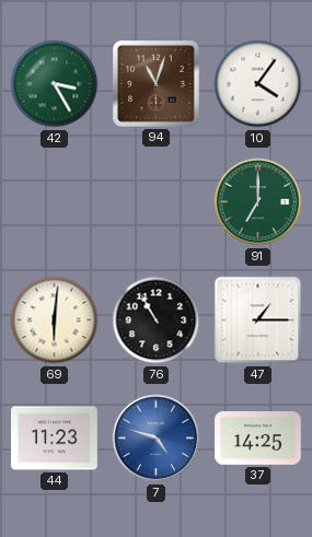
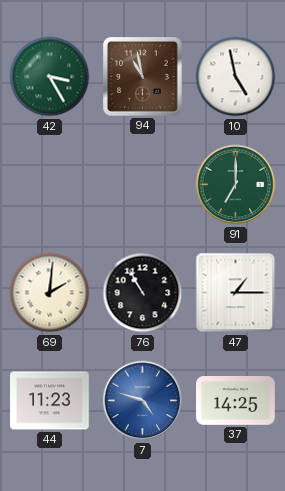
94: 11:03 -> 10:58 (143, 77)
10: 4:06 -> 4:58 (236, 77)
69: 6:01 -> 2:01 (50, 293)
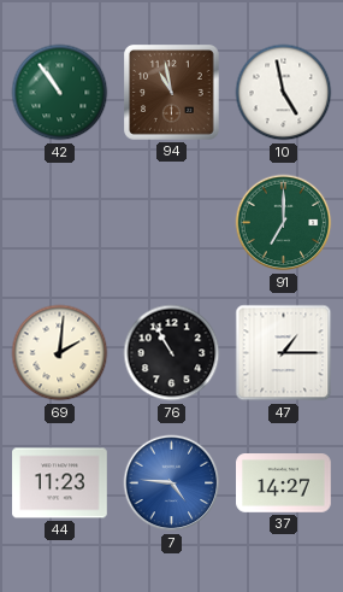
42: 3:25 -> 10:54 (60, 93)
7: 4:48 -> 4:46 (172, 483)
37: 14:25 -> 14:27 (284, 483)
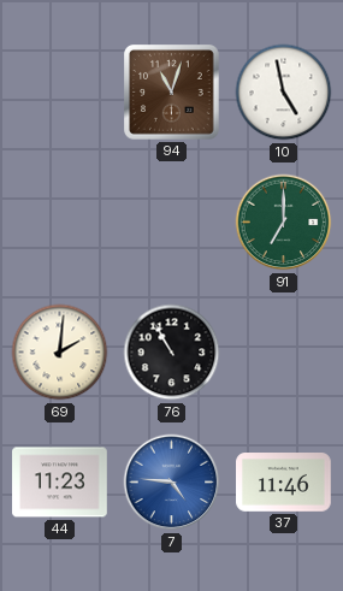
42: 10:54 -> none (60, 93)
94: 10:58 -> 11:03 (172, 93)
47: 1:15 -> none (284, 353)
37: 14:27 -> 11:46 (284, 483)
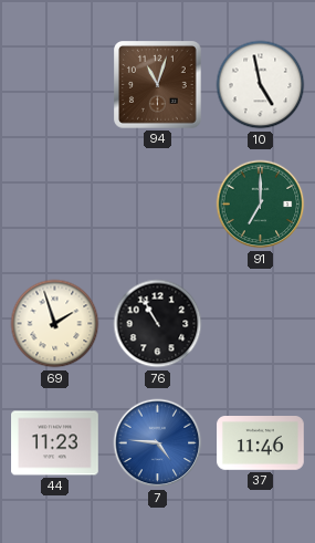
69: 2:01 -> 1:57 (55, 324)
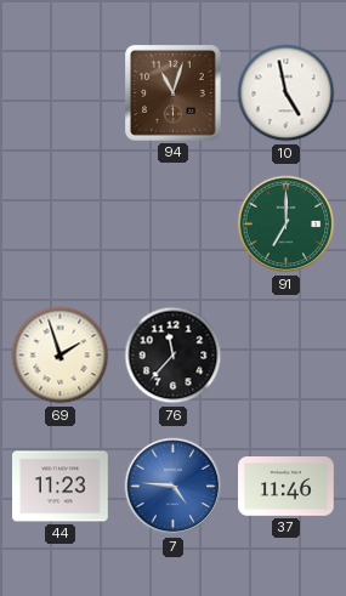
76: 10:55 -> 11:37 (174, 356)
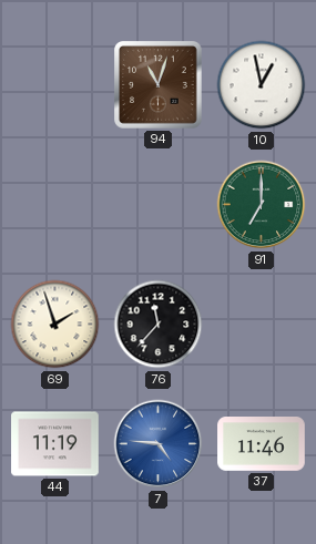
10: 4:58 -> 12:58 (262, 85)
44: 11:23 -> 11:19 (55, 444)
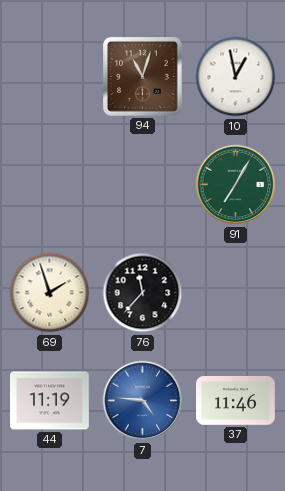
91: 7:00 -> 7:05 (236, 185)
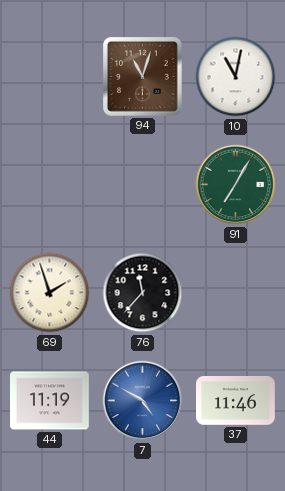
10: 12:58 -> 11:02 (236, 77)
7: 4:46 -> 4:50 (143, 401)
